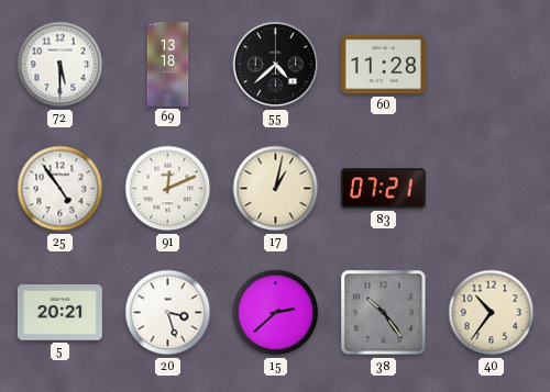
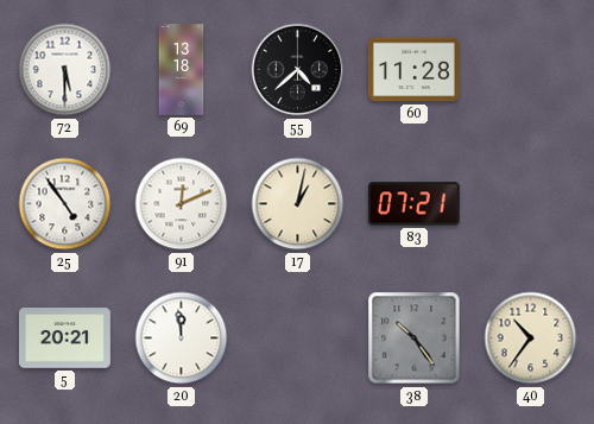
20: 3:27 -> 11:59 (182, 338)
15: 2:38 -> none (276, 313)
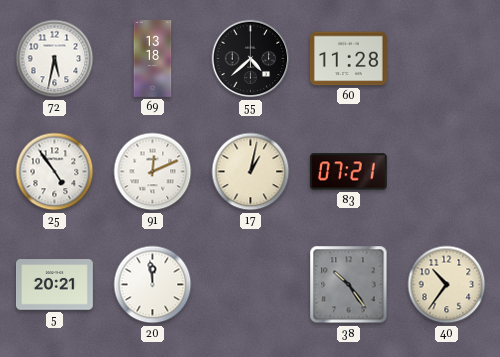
72: 5:30 -> 5:32 (55, 59)
